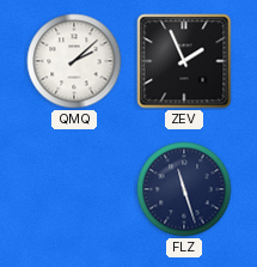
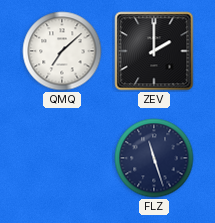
QMQ: 2:08 -> 7:08 (62, 51)
ZEV: 1:56 -> 2:00 (154, 51)
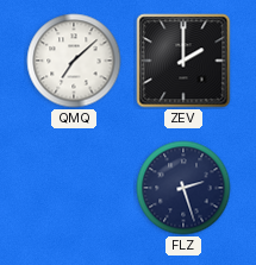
FLZ: 11:27 -> 2:27 (183, 188)
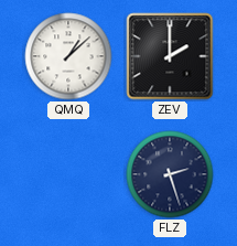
QMQ: 7:08 -> 1:08 (68, 56)
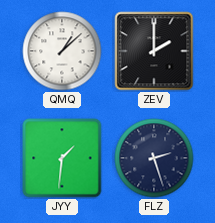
JYY: none -> 1:31 (62, 158)
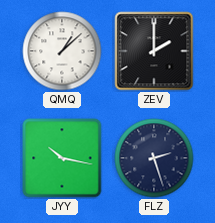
JYY: 1:31 -> 10:17 (62, 158)
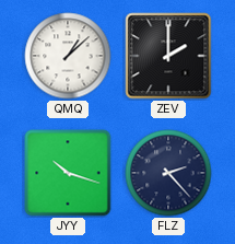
JYY: 10:17 -> 10:18 (68, 173)
FLZ: 2:27 -> 2:23 (168, 173)
